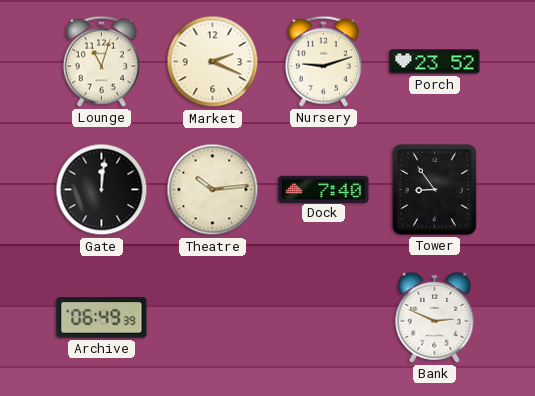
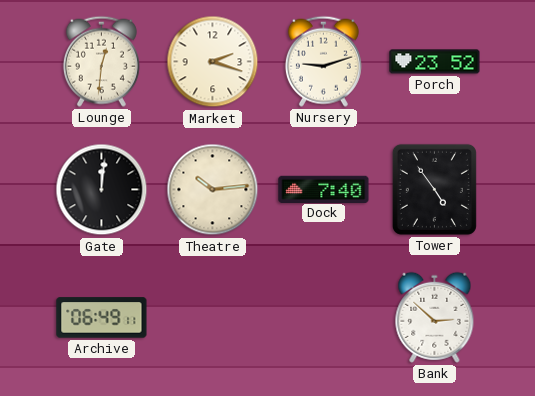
Lounge: 11:03 -> 12:31 (101, 61)
Market: 2:19 -> 2:18 (213, 62)
Tower: 8:54 -> 4:54 (434, 189)
Archive: 06:49:39 -> 06:49:11 (102, 318)
Bank: 2:49 -> 2:52 (435, 317)
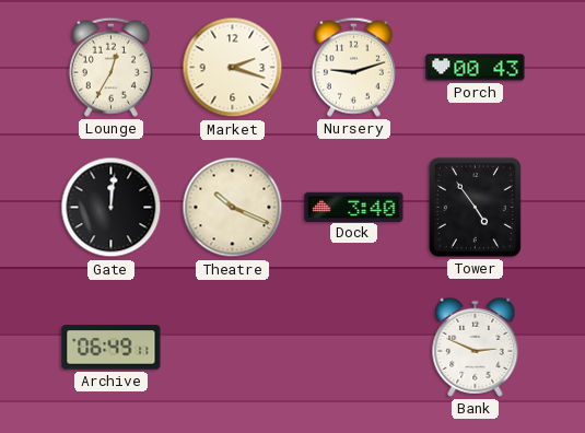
Lounge: 12:31 -> 12:35 (110, 67)
Porch: 23:52 -> 00:43 (476, 68)
Theatre: 10:14 -> 10:19 (233, 208)
Dock: 7:40 -> 3:40 (354, 207)
Bank: 2:52 -> 2:49 (476, 347)
